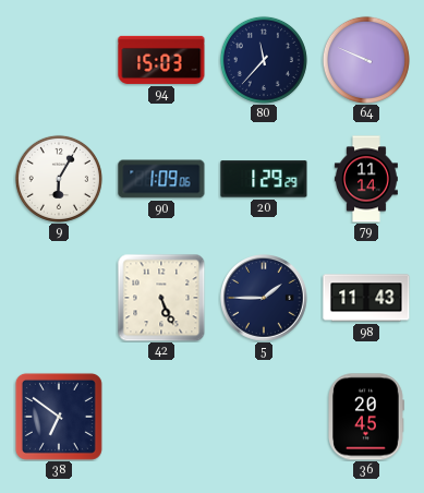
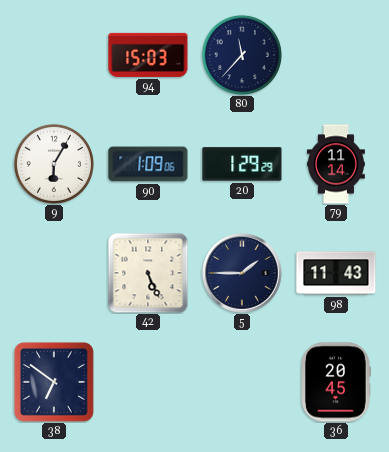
64: 9:49 -> none (366, 60)
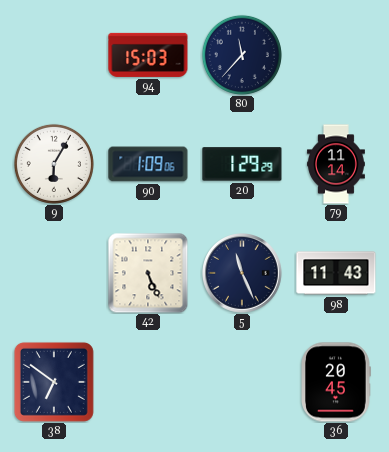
5: 1:45 -> 11:26 (243, 274)
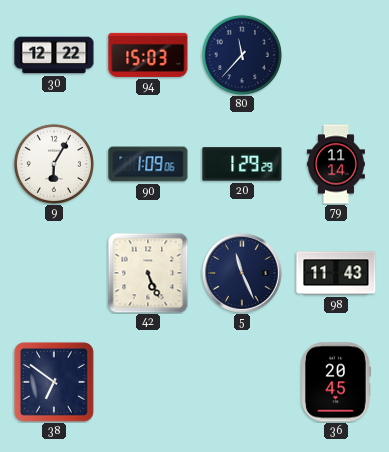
30: none -> 12:22 (54, 55)
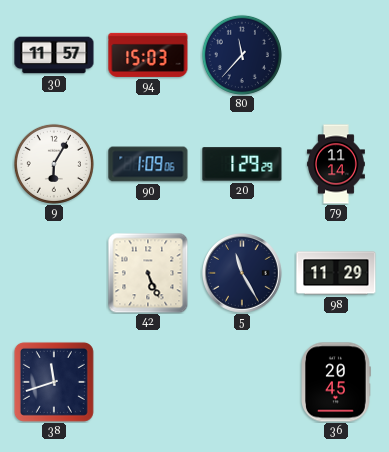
30: 12:22 -> 11:57 (54, 55)
5: 11:26 -> 11:25 (243, 274)
98: 11:43 -> 11:29 (336, 273)
38: 6:51 -> 11:42 (54, 382)
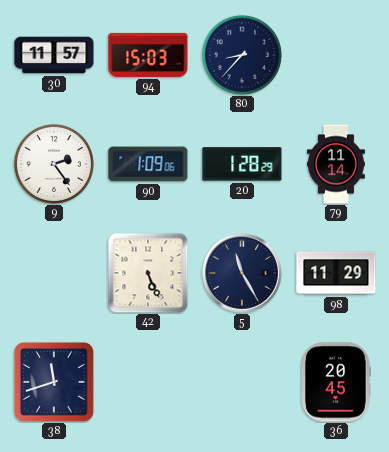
80: 11:37 -> 8:37 (242, 55)
9: 6:05 -> 2:24 (54, 164)
20: 1:29 -> 1:28 (242, 164)
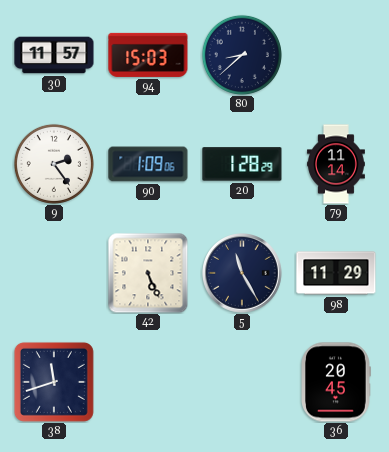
80: 8:37 -> 8:38 (242, 55)
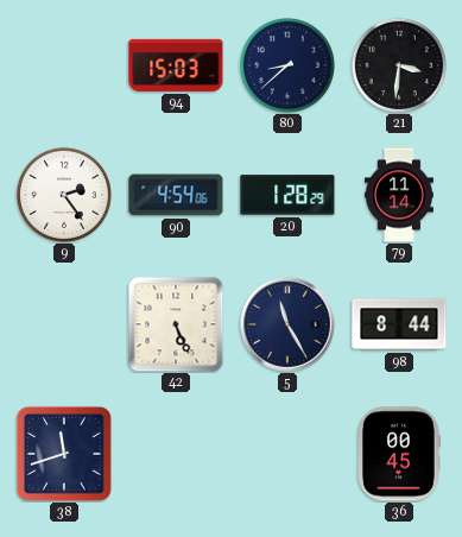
30: 11:57 -> none (54, 55)
21: none -> 3:31 (399, 65)
90: 1:09 -> 4:54 (176, 195)
98: 11:29 -> 8:44 (399, 324)
36: 20:45 -> 00:45 (399, 454)
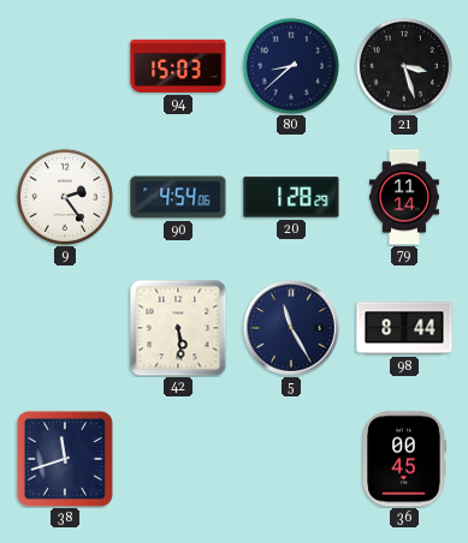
21: 3:31 -> 3:27 (404, 66)
42: 5:26 -> 5:29 (178, 328)
